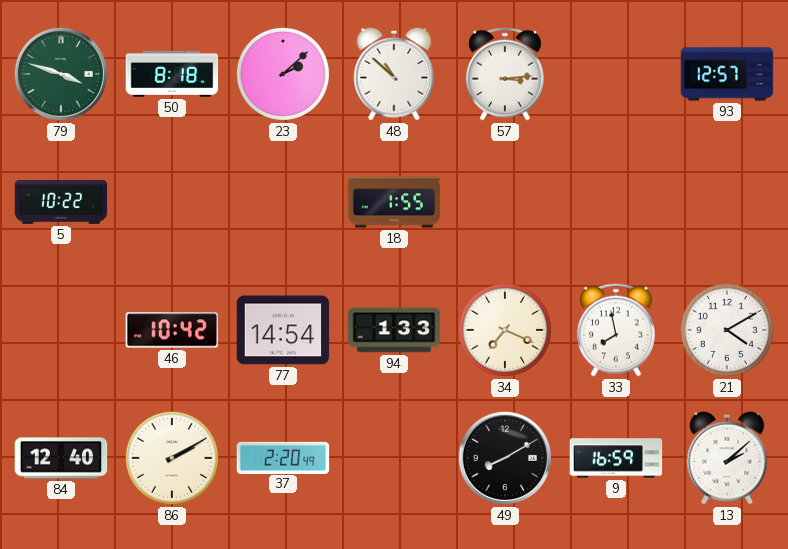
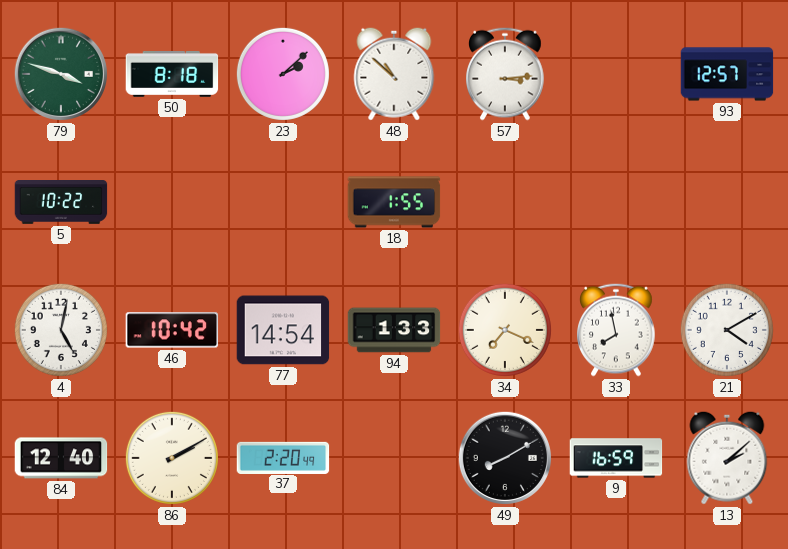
4: none -> 5:02 (61, 330)
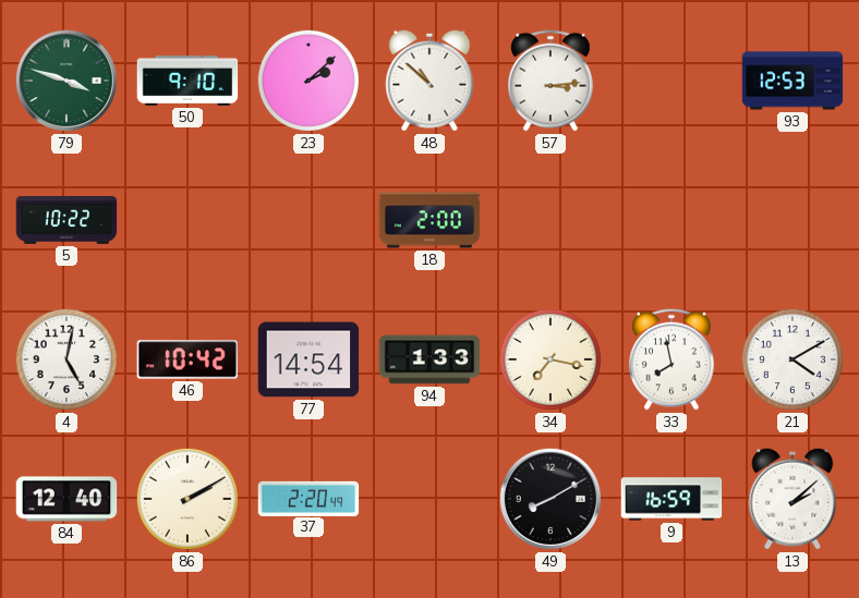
50: 8:18 -> 9:10 (187, 81)
93: 12:57 -> 12:53 (793, 81)
18: 1:55 -> 2:00 (429, 220)
34: 7:19 -> 7:17 (551, 359)
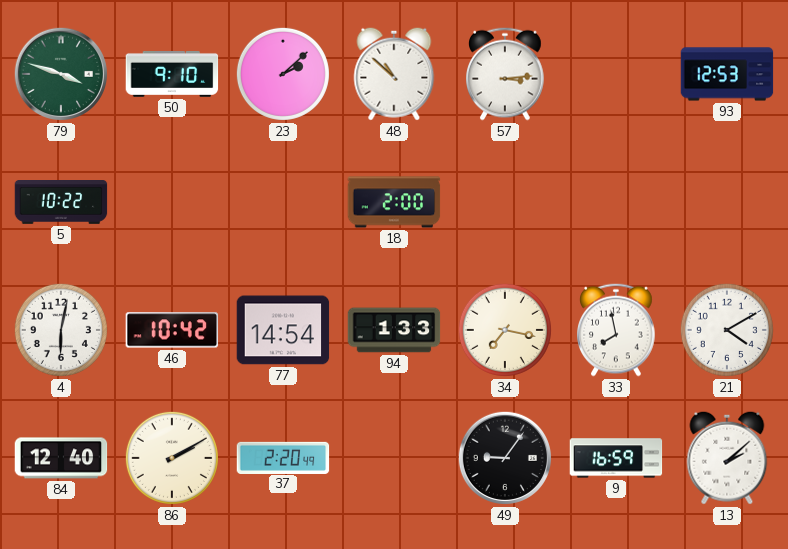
4: 5:02 -> 6:02 (61, 330)
49: 8:10 -> 9:06 (505, 458)
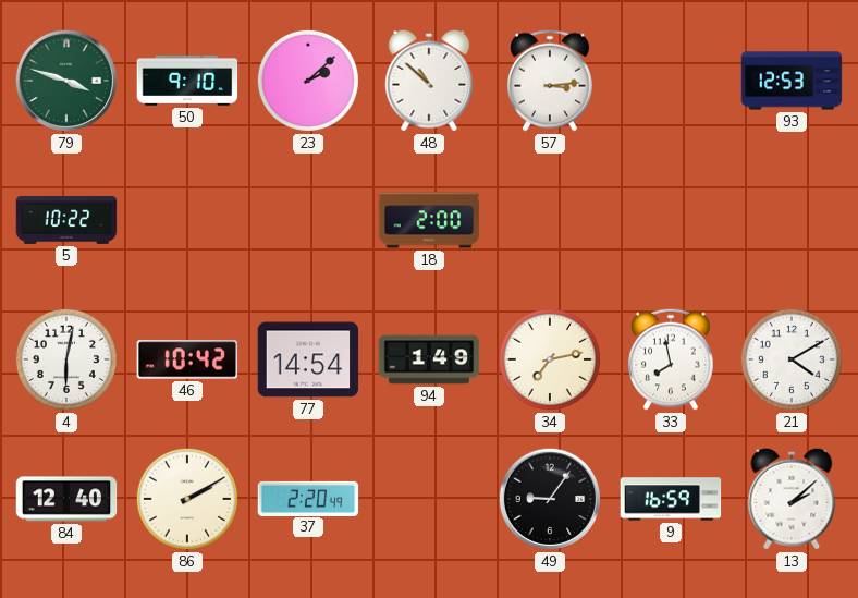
94: 1:33 -> 1:49 (429, 359)
34: 7:17 -> 7:13 (550, 359)
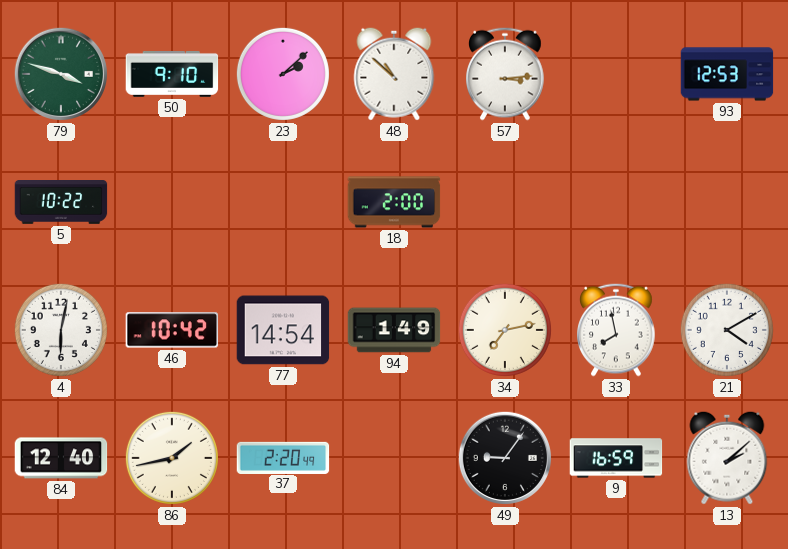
86: 2:10 -> 1:43 (172, 458)
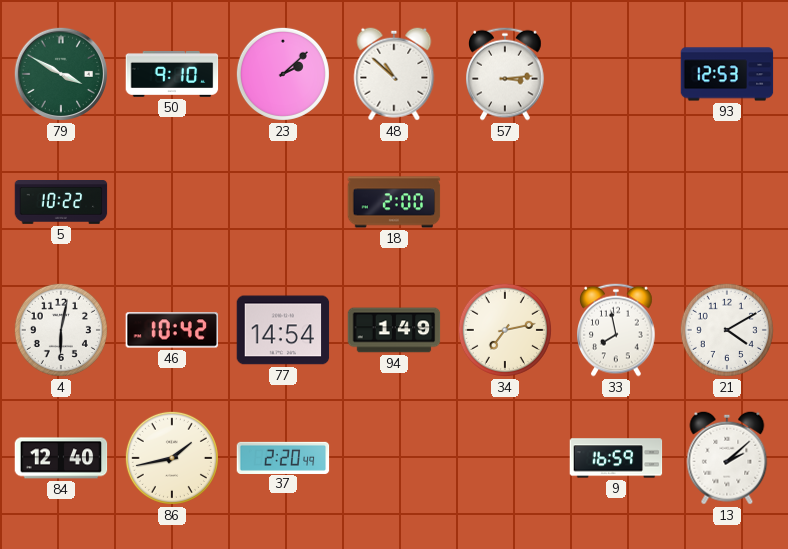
79: 3:48 -> 3:50 (61, 74)
49: 9:06 -> none (505, 458)
